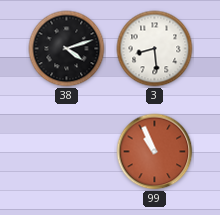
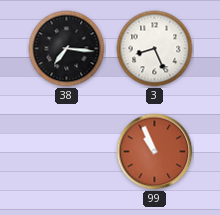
38: 4:12 -> 7:16 (67, 49)
3: 8:29 -> 8:26 (155, 49)
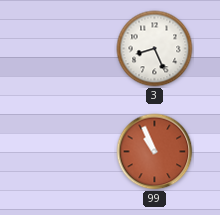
38: 7:16 -> none (67, 49)
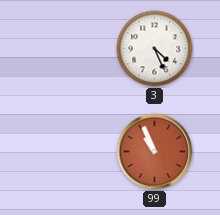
3: 8:26 -> 4:26 (155, 49)
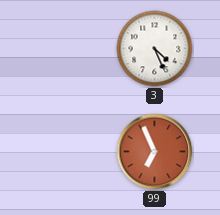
99: 10:56 -> 6:56 (155, 152)
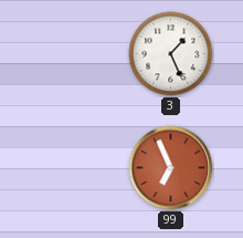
3: 4:26 -> 1:26 (171, 54)
